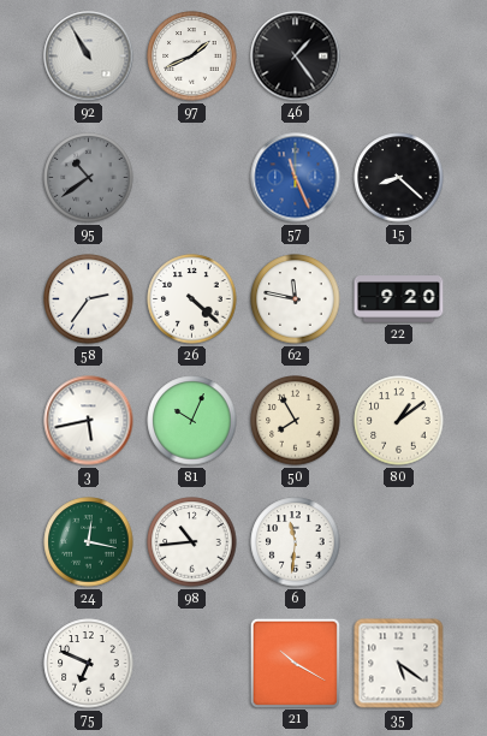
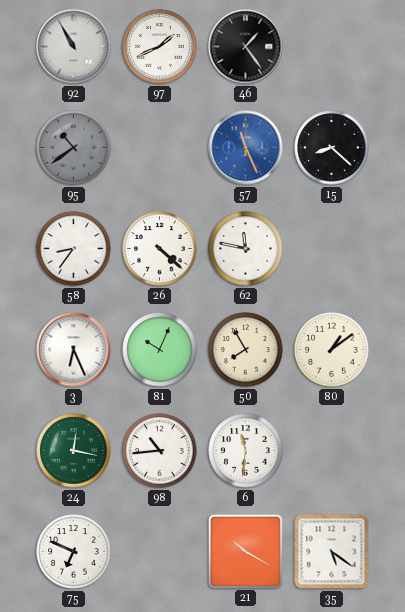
58: 2:36 -> 8:36 (74, 249)
22: 9:20 -> none (399, 299)
3: 5:43 -> 6:26 (74, 350)
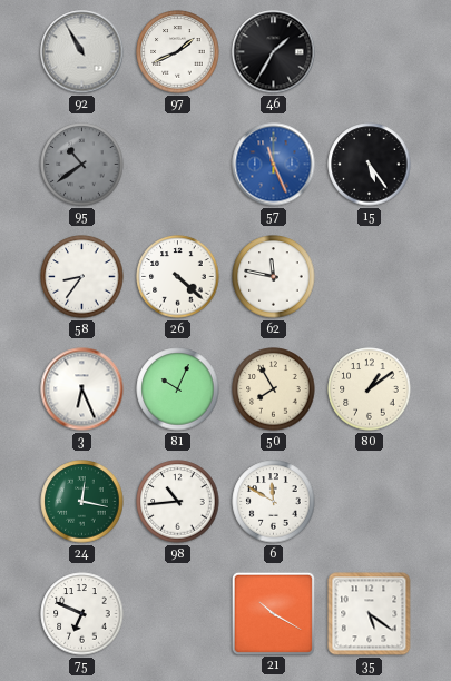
46: 1:24 -> 1:35 (274, 52)
15: 8:22 -> 5:24 (370, 165)
6: 11:31 -> 11:50 (274, 502)
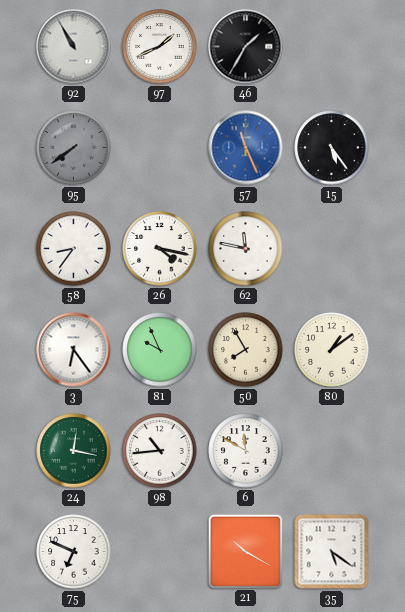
95: 10:39 -> 7:39 (74, 148)
26: 4:22 -> 4:17 (160, 249)
3: 6:26 -> 6:24 (74, 350)
81: 10:04 -> 9:56 (160, 350)
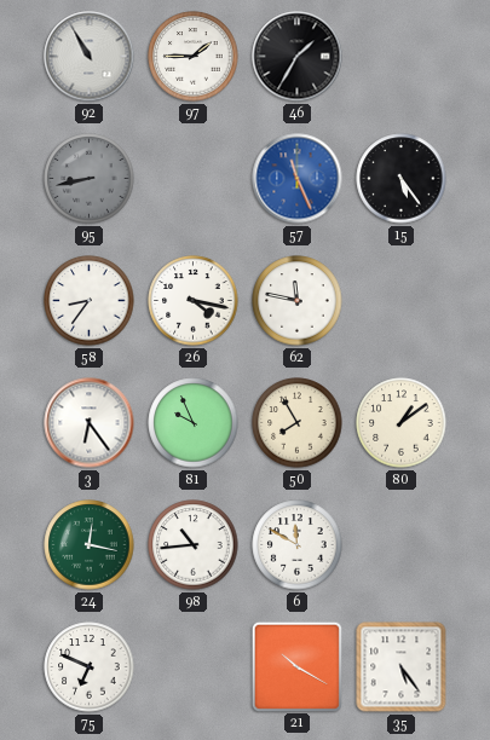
97: 1:41 -> 1:45 (194, 57)
95: 7:39 -> 8:43 (90, 179)
35: 5:21 -> 5:24 (402, 667)
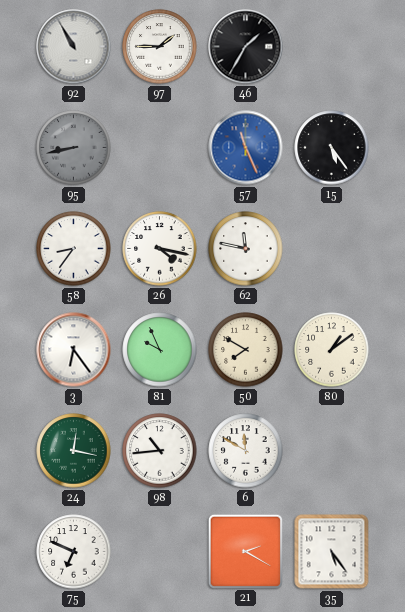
50: 7:55 -> 7:50 (246, 350)
21: 10:20 -> 2:20 (245, 551)
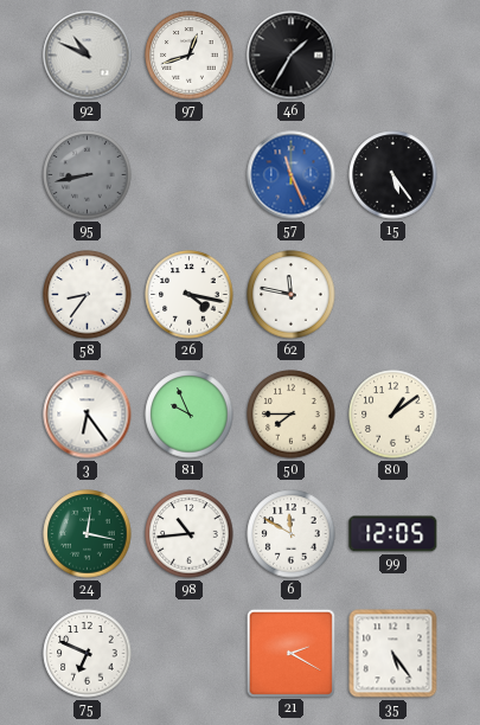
92: 10:55 -> 10:49 (88, 56)
97: 1:45 -> 12:42 (190, 56)
50: 7:50 -> 7:45 (292, 415)
99: none -> 12:05 (393, 534)
